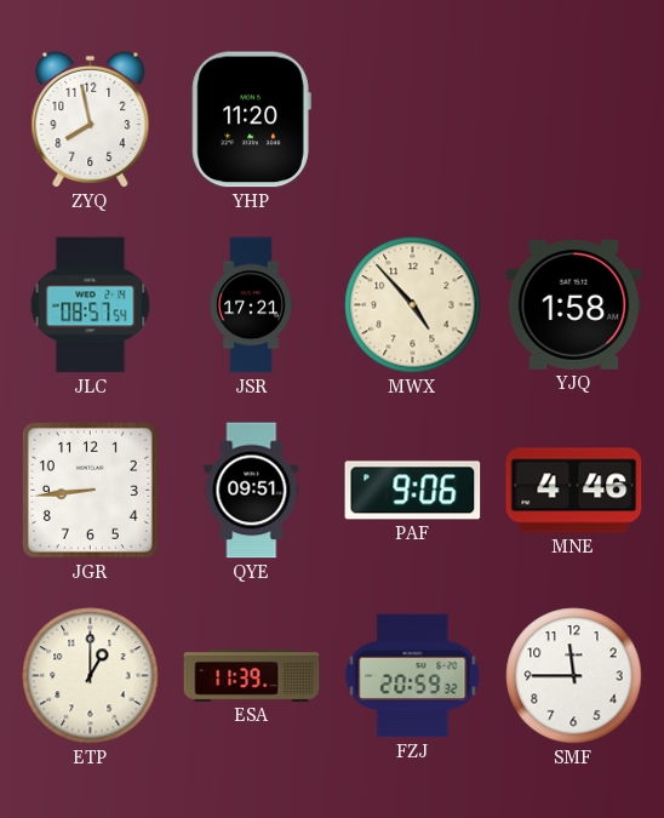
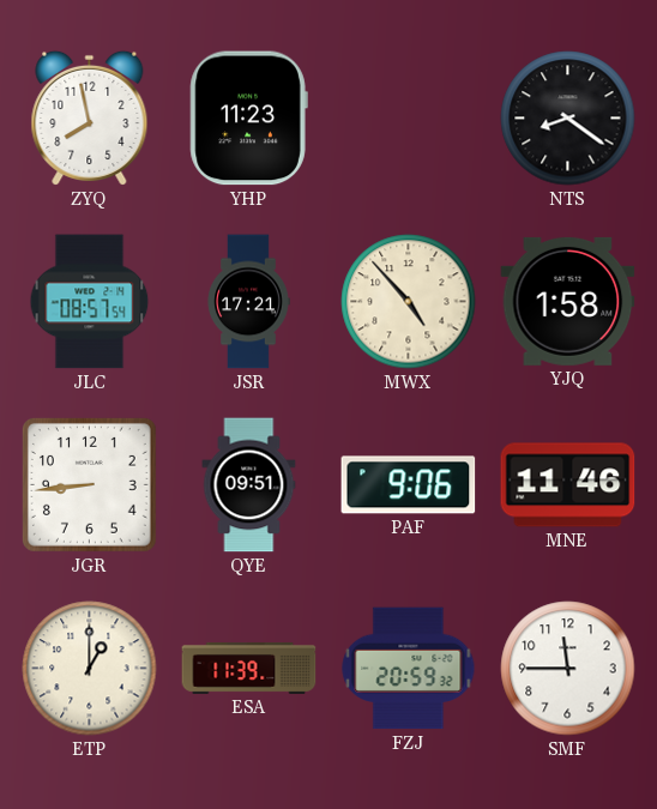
YHP: 11:20 -> 11:23 (248, 119)
NTS: none -> 8:21 (568, 119)
MNE: 4:46 -> 11:46 (568, 485)
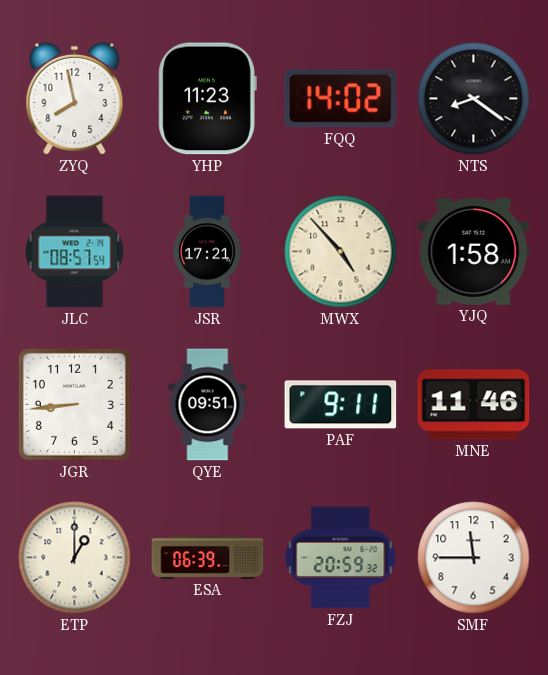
FQQ: none -> 14:02 (341, 99)
PAF: 9:06 -> 9:11 (341, 405)
ESA: 11:39 -> 06:39 (208, 557)
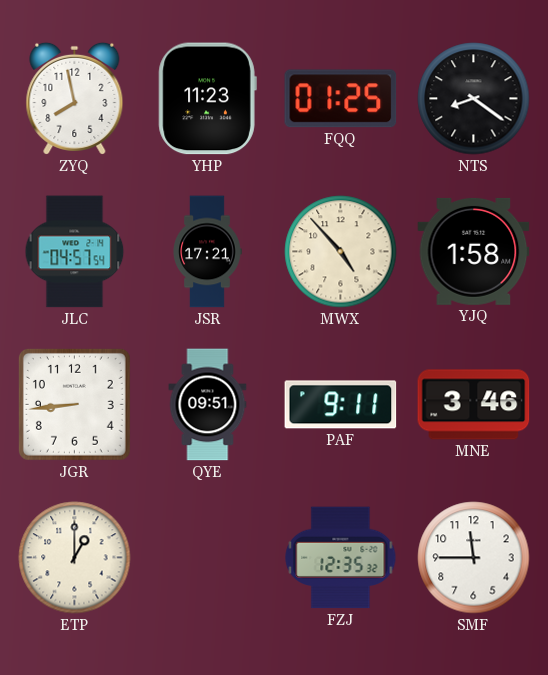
FQQ: 14:02 -> 01:25 (341, 99)
JLC: 08:57 -> 04:57 (75, 252)
MNE: 11:46 -> 3:46 (474, 405)
ESA: 06:39 -> none (208, 557)
FZJ: 20:59 -> 12:35 (341, 558)
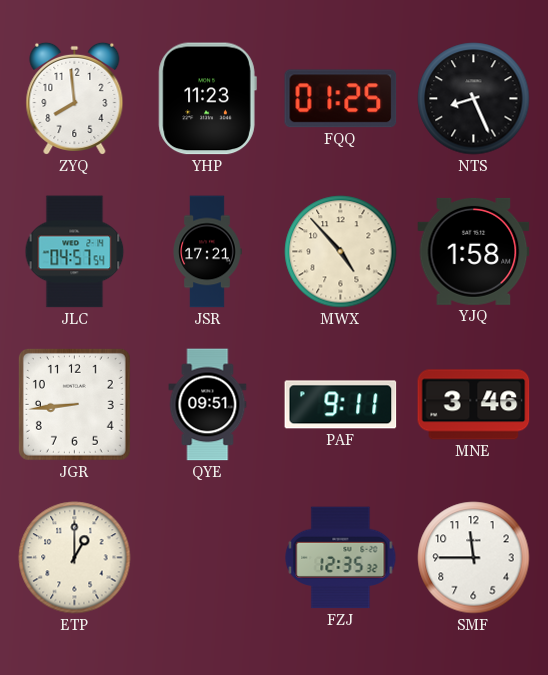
ZYQ: 7:58 -> 7:59 (75, 98)
NTS: 8:21 -> 8:26 (474, 99)
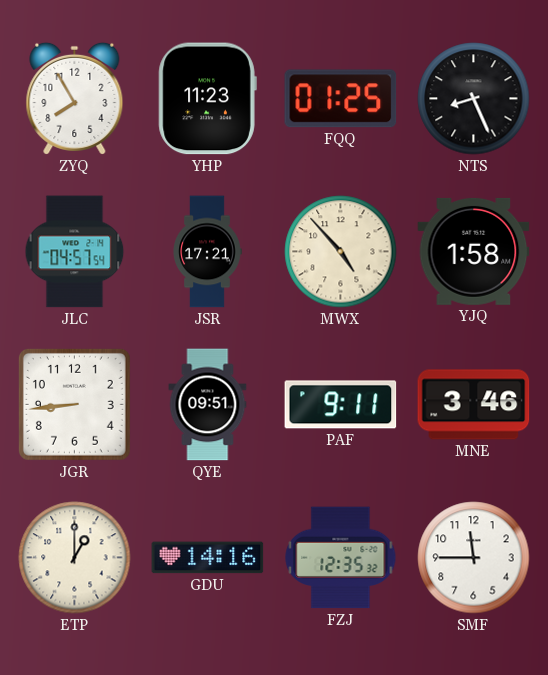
ZYQ: 7:59 -> 7:55 (75, 98)
GDU: none -> 14:16 (208, 558)
